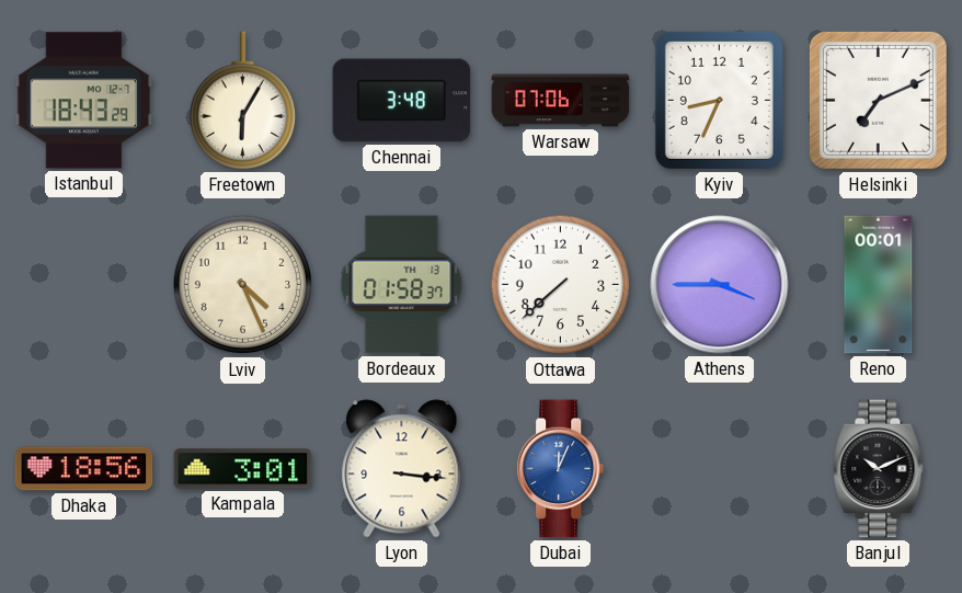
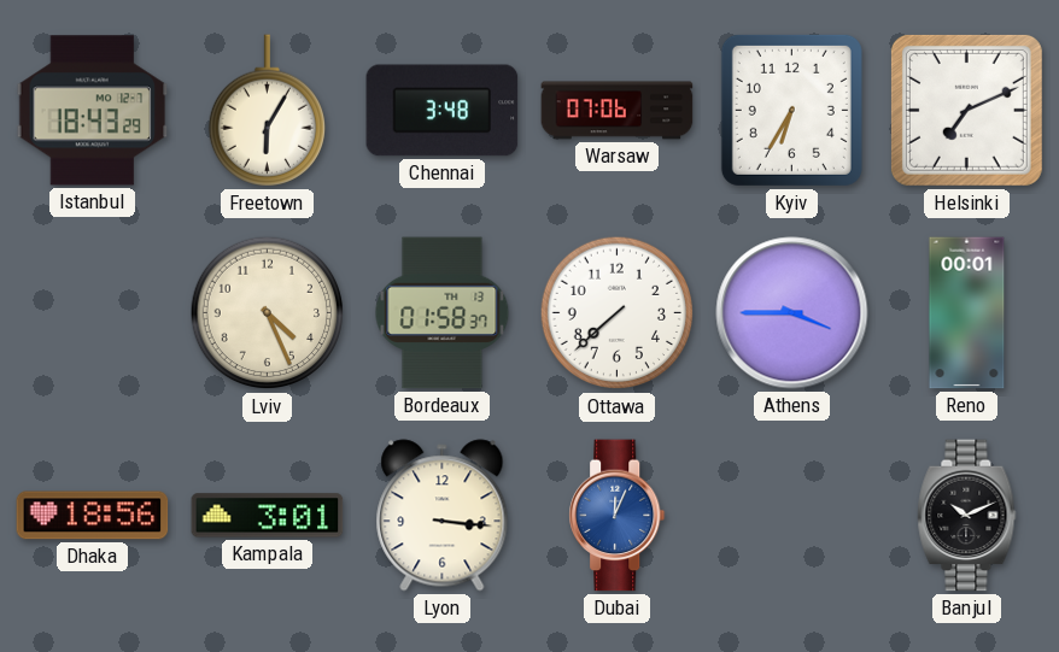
Kyiv: 8:34 -> 6:35 (791, 110)
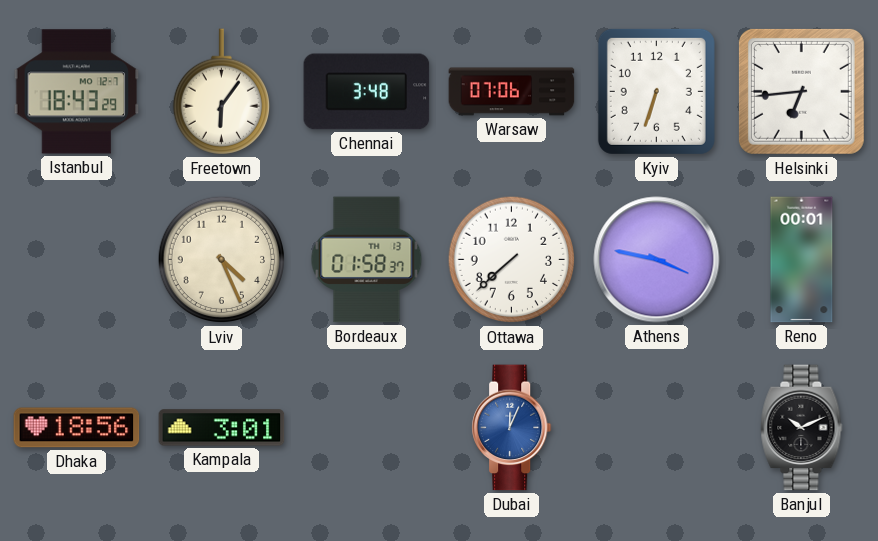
Freetown: 6:05 -> 6:06 (221, 92)
Kyiv: 6:35 -> 6:33 (656, 91)
Helsinki: 7:11 -> 6:44 (801, 91)
Athens: 3:45 -> 3:47 (657, 260)
Lyon: 3:16 -> none (443, 516)
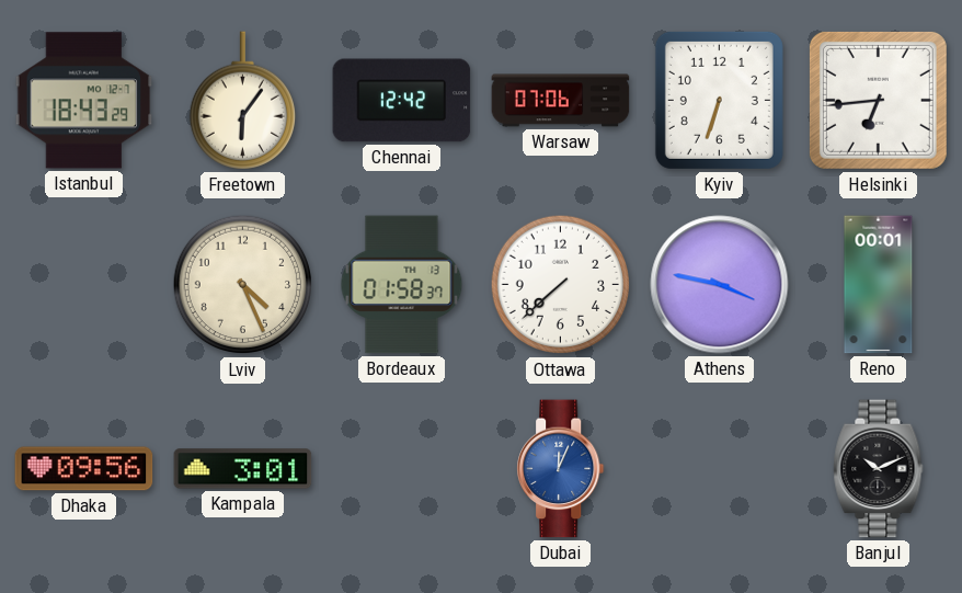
Chennai: 3:48 -> 12:42 (402, 101)
Dhaka: 18:56 -> 09:56 (84, 469)
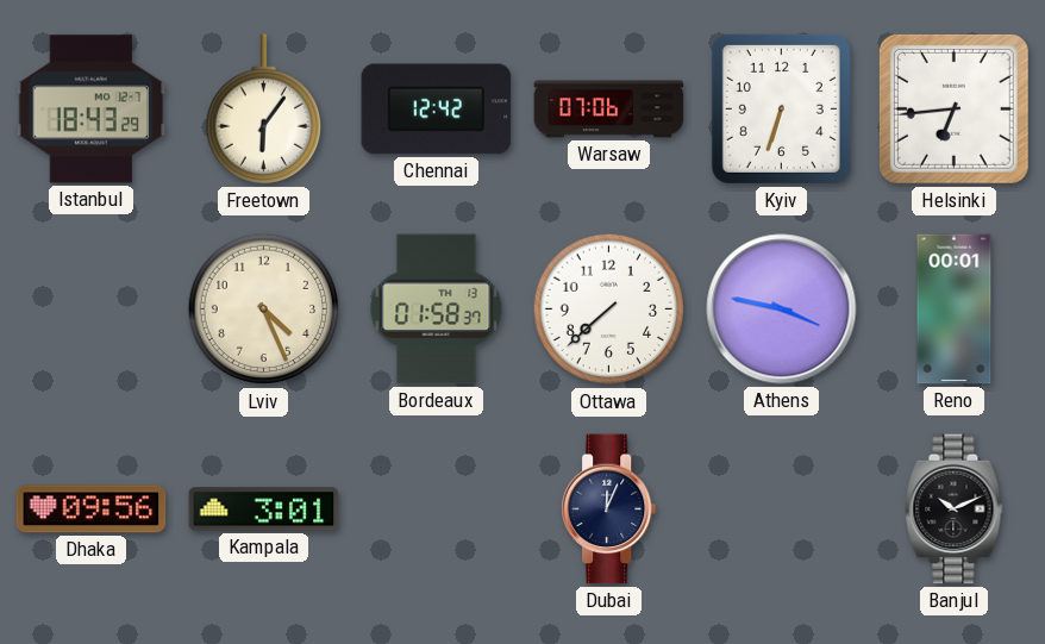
Dubai dial: blue -> navy (609, 509)
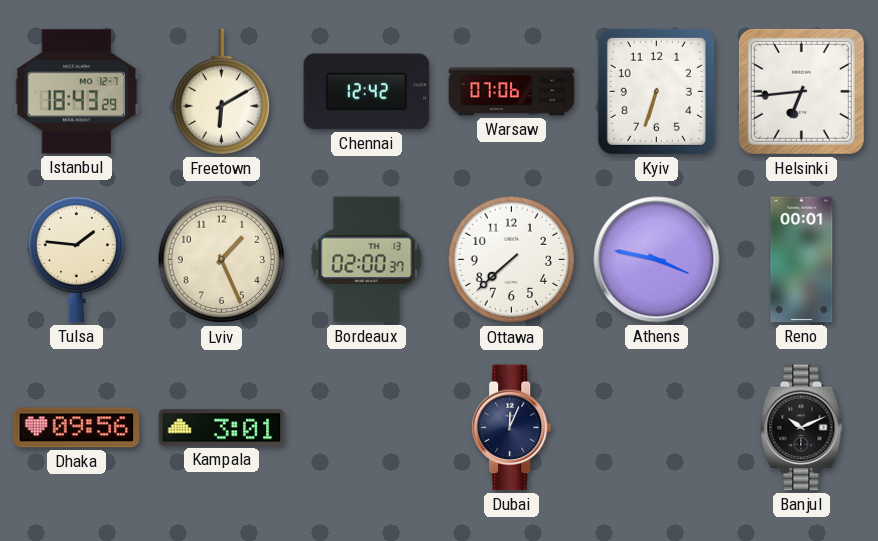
Freetown: 6:06 -> 6:10 (221, 92)
Tulsa: none -> 1:46 (76, 259)
Lviv: 4:26 -> 1:26 (222, 260)
Bordeaux: 01:58 -> 02:00 (367, 260)
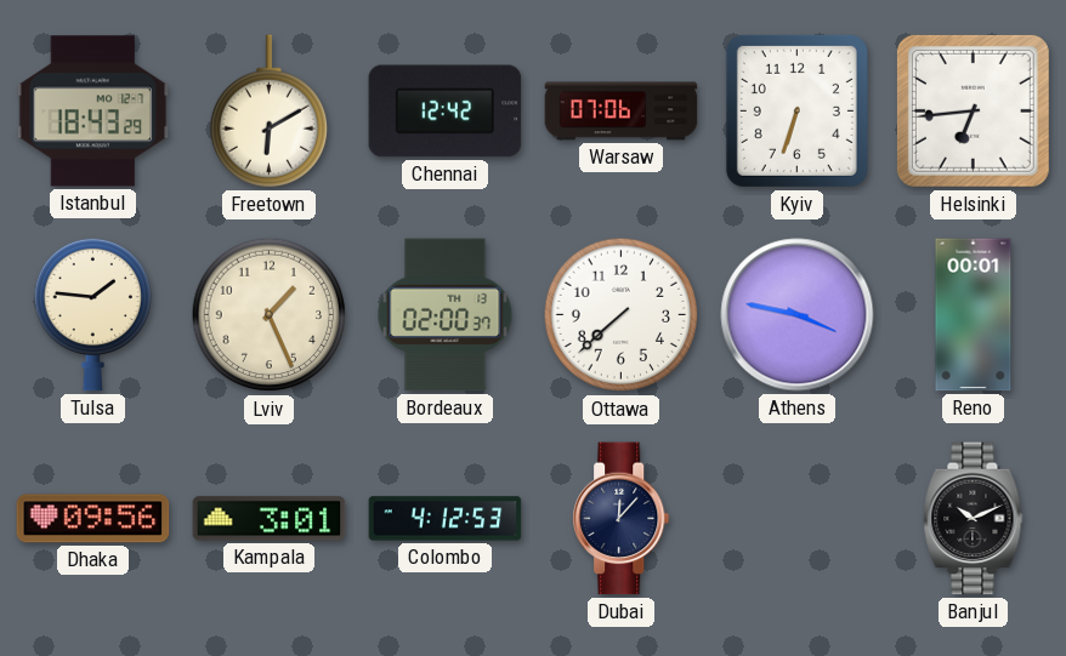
Colombo: none -> 4:12 (446, 519)
Dubai: 12:04 -> 12:07 (622, 519)
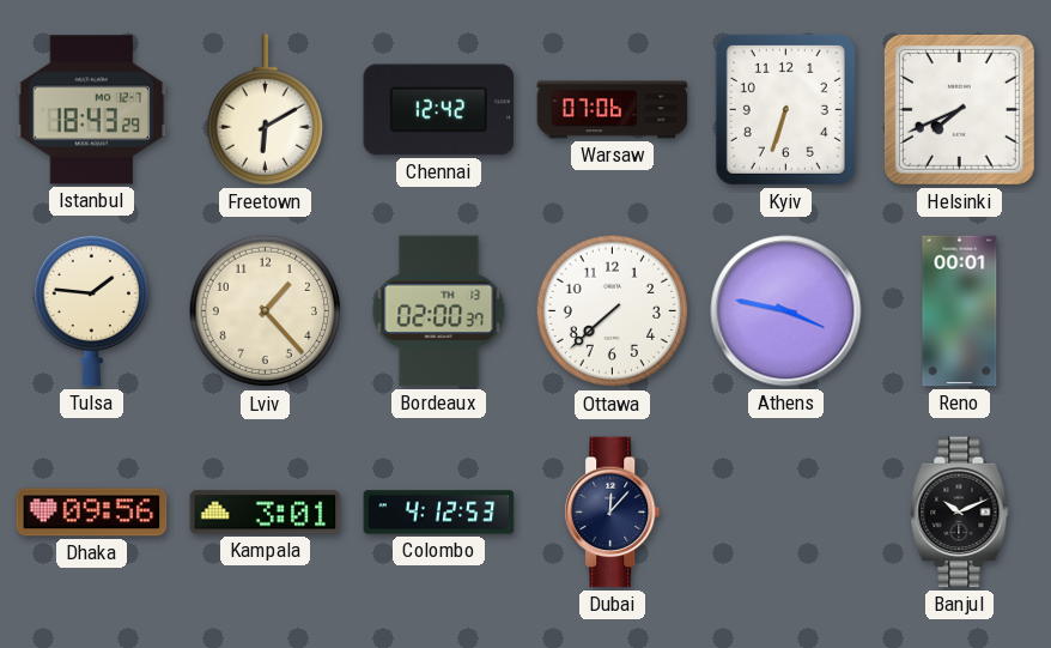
Helsinki: 6:44 -> 7:41 (959, 109)
Lviv: 1:26 -> 1:23 (266, 311)
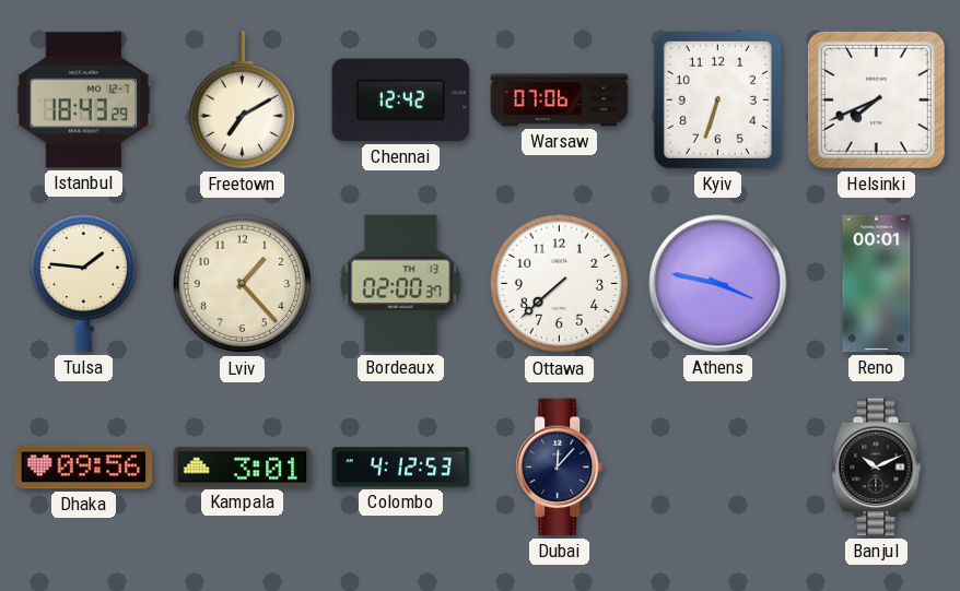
Freetown: 6:10 -> 7:10 (242, 101)
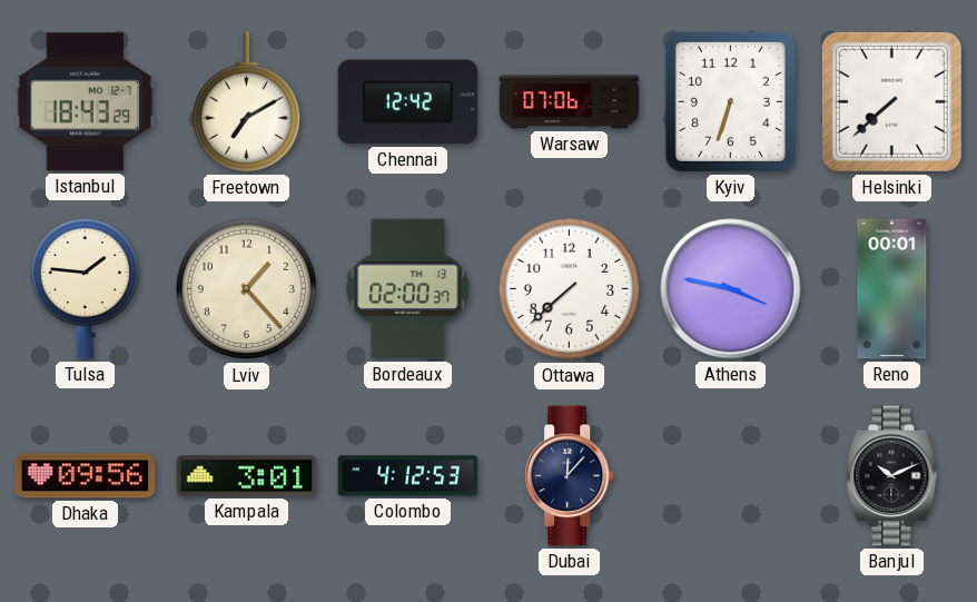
Helsinki: 7:41 -> 7:38 (891, 101)
